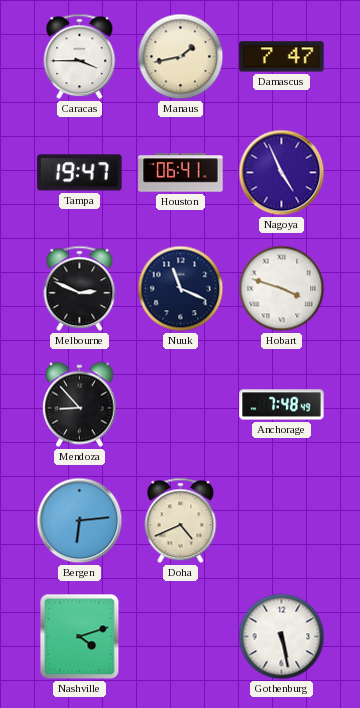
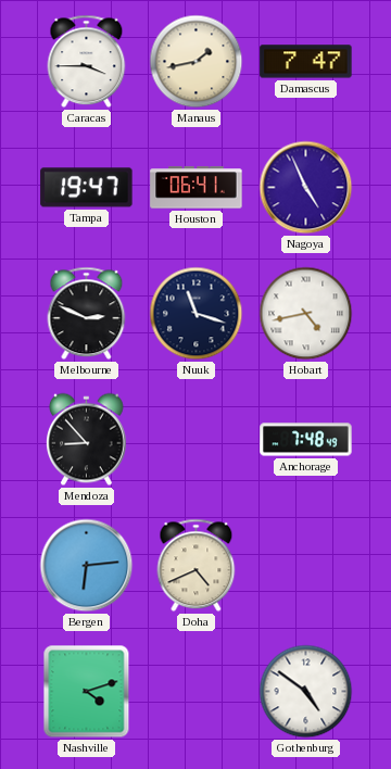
Nuuk: 11:19 -> 11:18 (197, 314)
Hobart: 3:48 -> 4:43 (306, 314)
Gothenburg: 5:28 -> 4:51 (306, 692)
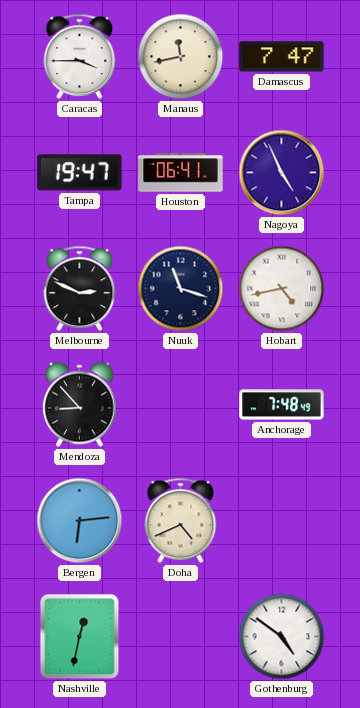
Manaus: 1:43 -> 11:43 (181, 57)
Nashville: 4:12 -> 12:32 (80, 637)
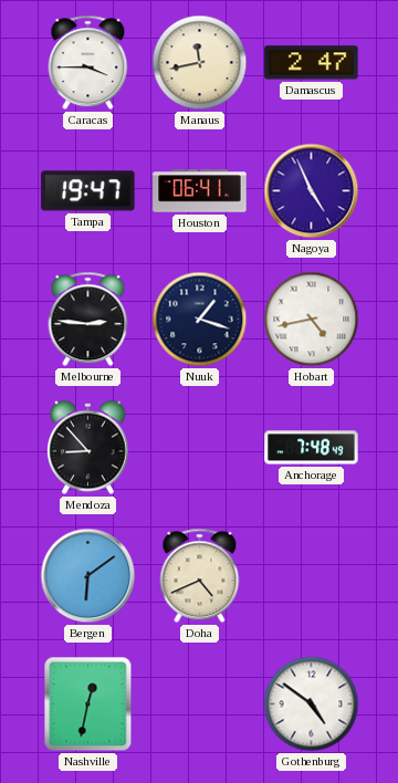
Damascus: 7:47 -> 2:47 (312, 63)
Melbourne: 2:49 -> 2:46 (88, 320)
Nuuk: 11:18 -> 1:18 (200, 320)
Bergen: 6:14 -> 6:09 (88, 576)
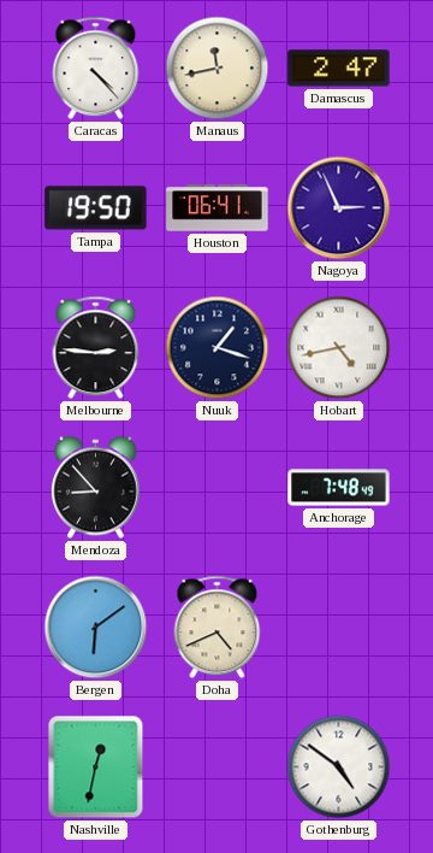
Caracas: 3:45 -> 4:23 (96, 69)
Tampa: 19:47 -> 19:50 (96, 208)
Nagoya: 4:56 -> 2:56 (339, 208)
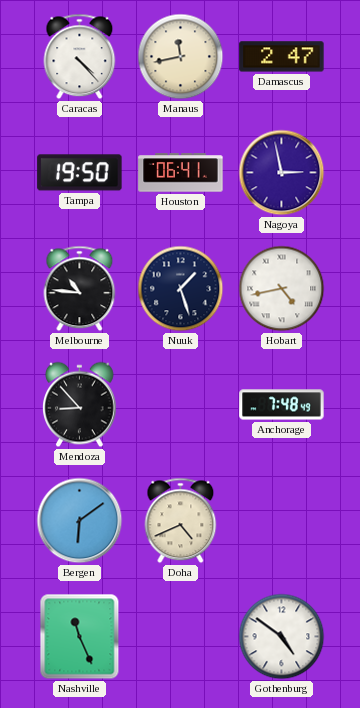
Nagoya: 2:56 -> 2:58 (282, 173)
Melbourne: 2:46 -> 10:46 (80, 289)
Nuuk: 1:18 -> 1:27 (181, 289)
Nashville: 12:32 -> 11:26 (80, 637)
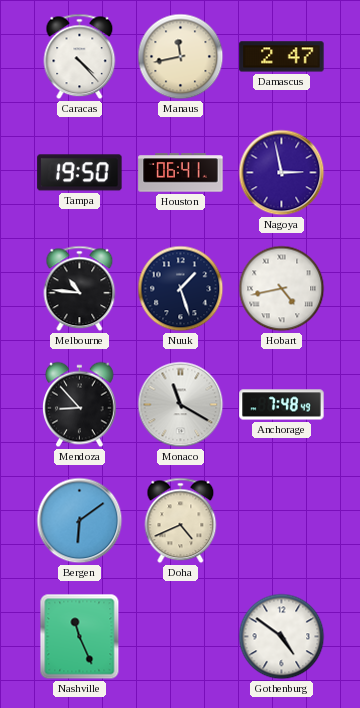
Monaco: none -> 11:20 (181, 405)
